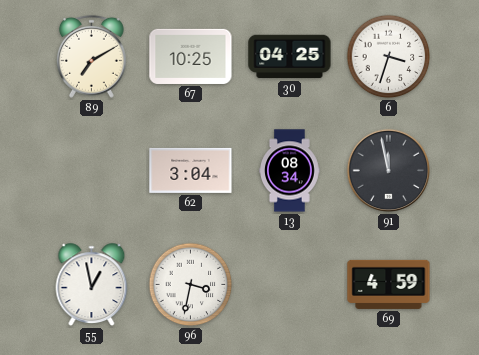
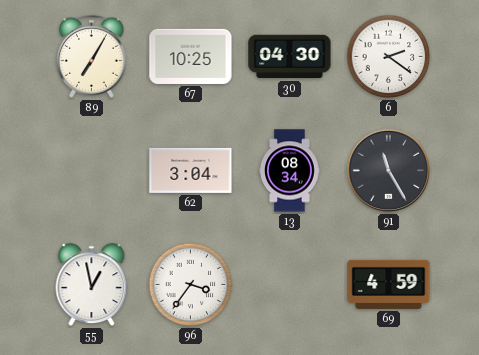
89: 7:10 -> 7:05 (91, 56)
30: 04:25 -> 04:30 (290, 57)
6: 3:33 -> 2:21 (389, 57)
91: 11:58 -> 11:25 (389, 171)
96: 3:32 -> 3:36 (191, 285)
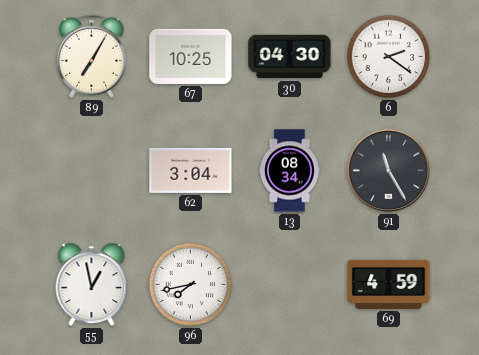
96: 3:36 -> 7:43 (191, 285)
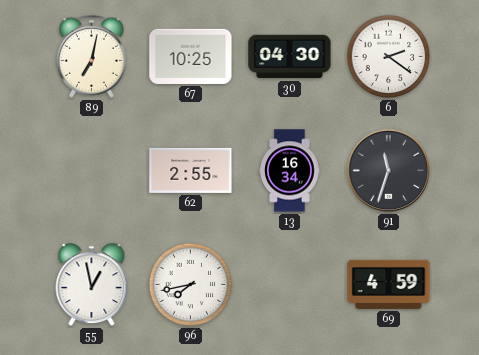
89: 7:05 -> 7:02 (91, 56)
62: 3:04 -> 2:55 (191, 170)
13: 08:34 -> 16:34 (290, 171)
91: 11:25 -> 11:33 (389, 171)
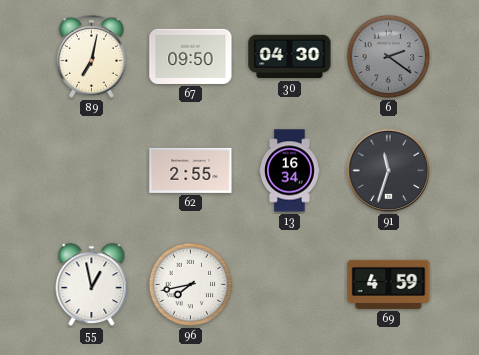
67: 10:25 -> 09:50 (191, 56)
6 dial: white -> grey (389, 57)
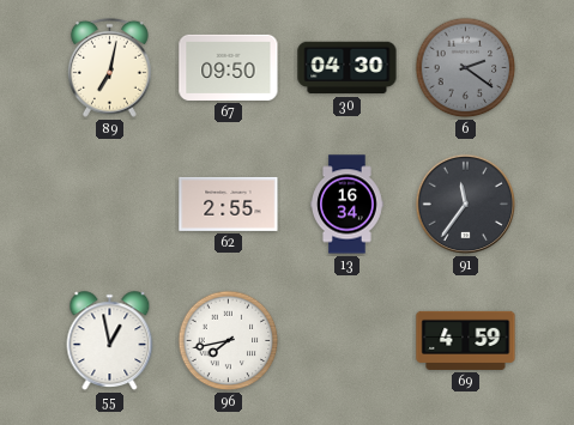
91: 11:33 -> 11:36 (466, 205)
